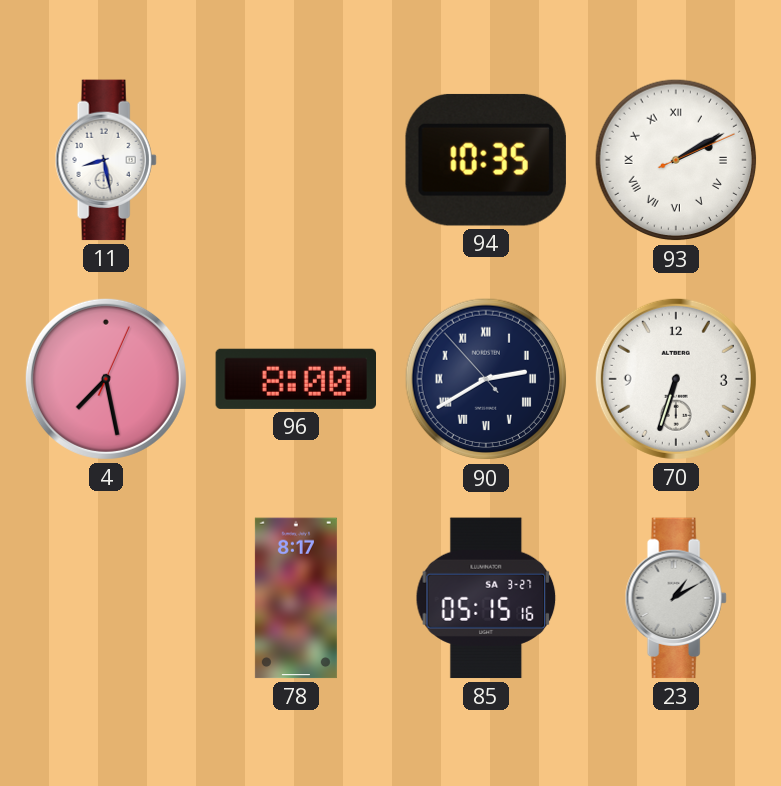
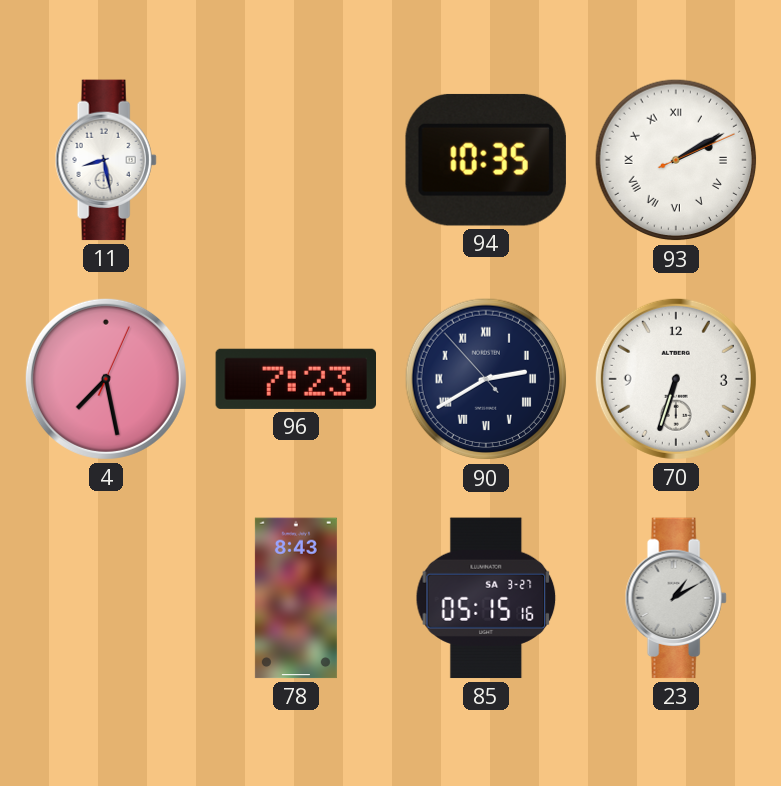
96: 8:00 -> 7:23 (295, 379)
78: 8:17 -> 8:43 (296, 598)
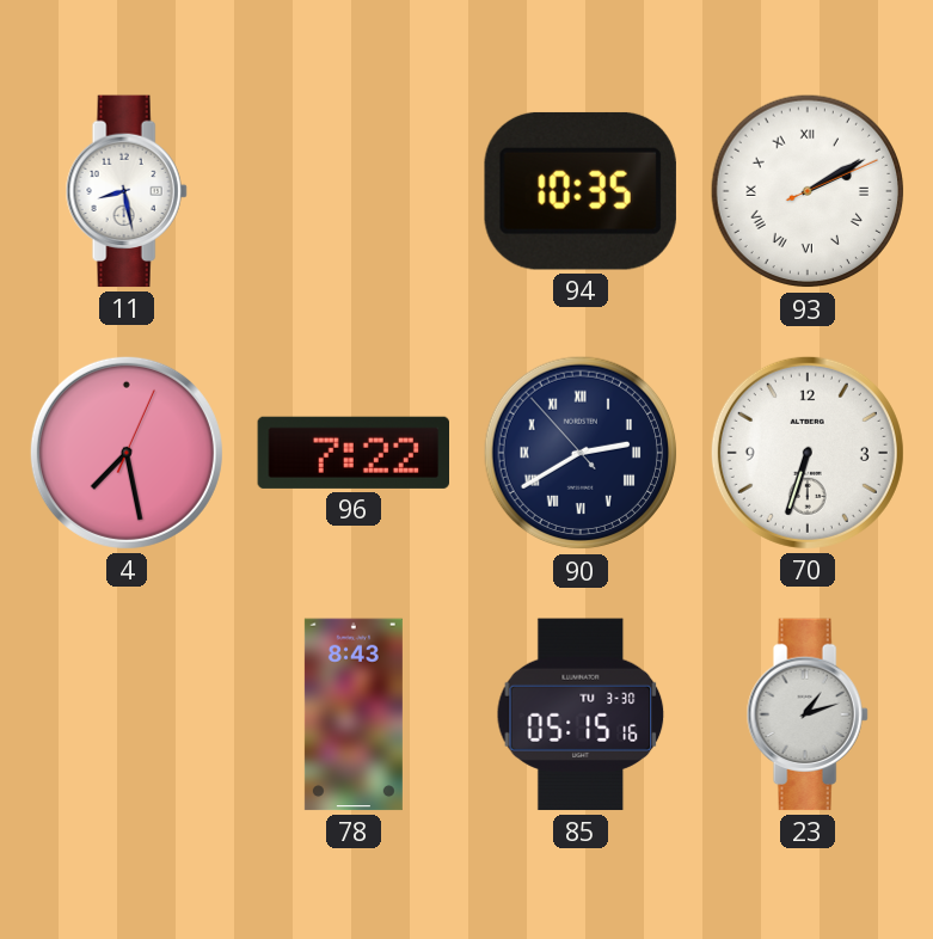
96: 7:23 -> 7:22 (352, 453)
85 date: SA 3-27 -> TU 3-30 (581, 714)
23: 1:10 -> 1:12 (808, 714)
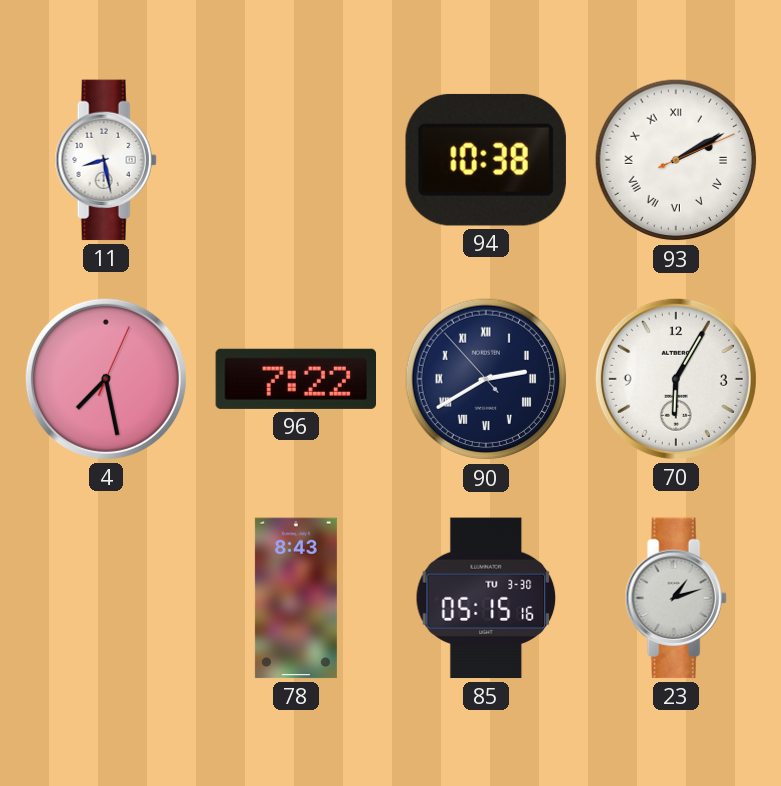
94: 10:35 -> 10:38 (486, 160)
70: 6:33 -> 6:05 (676, 379)
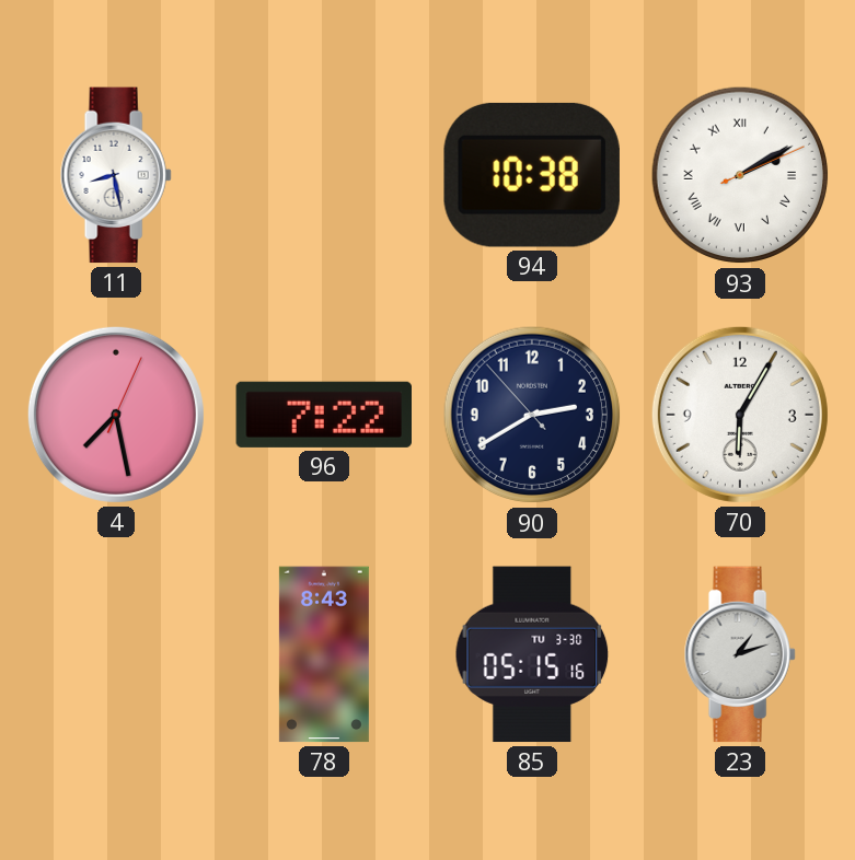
90 numerals: Roman -> Arabic (532, 415)
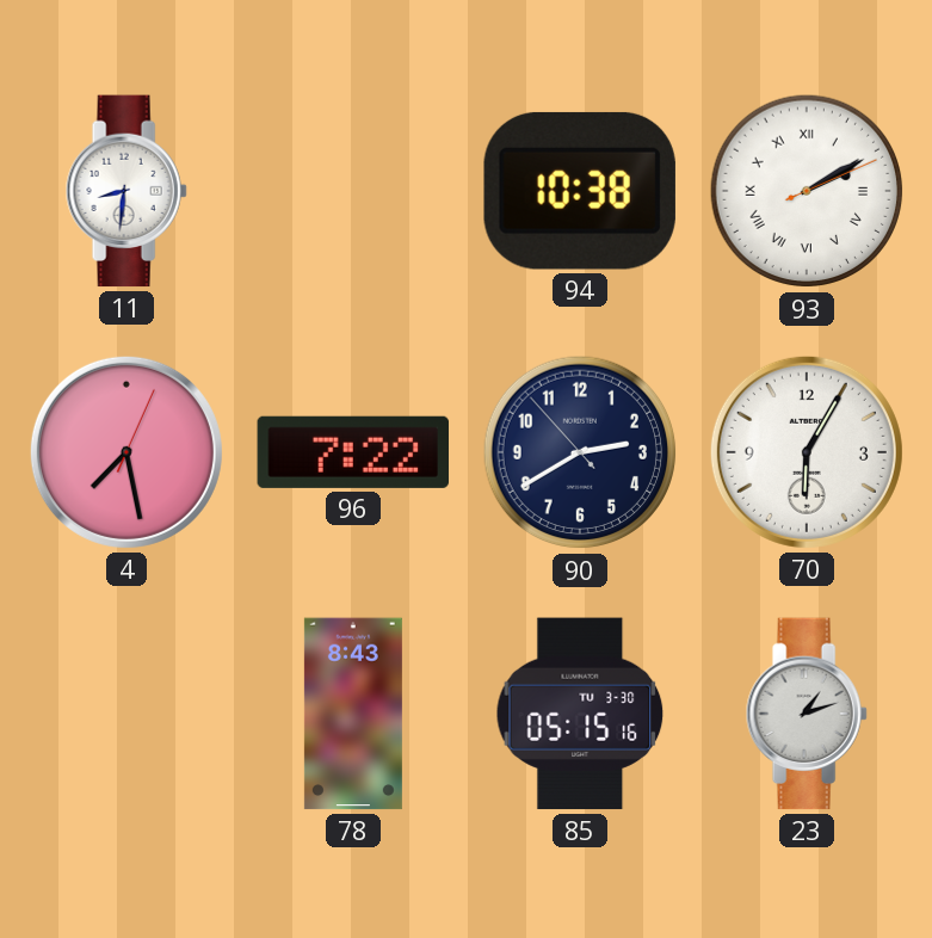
11: 8:28 -> 8:31 (126, 191)
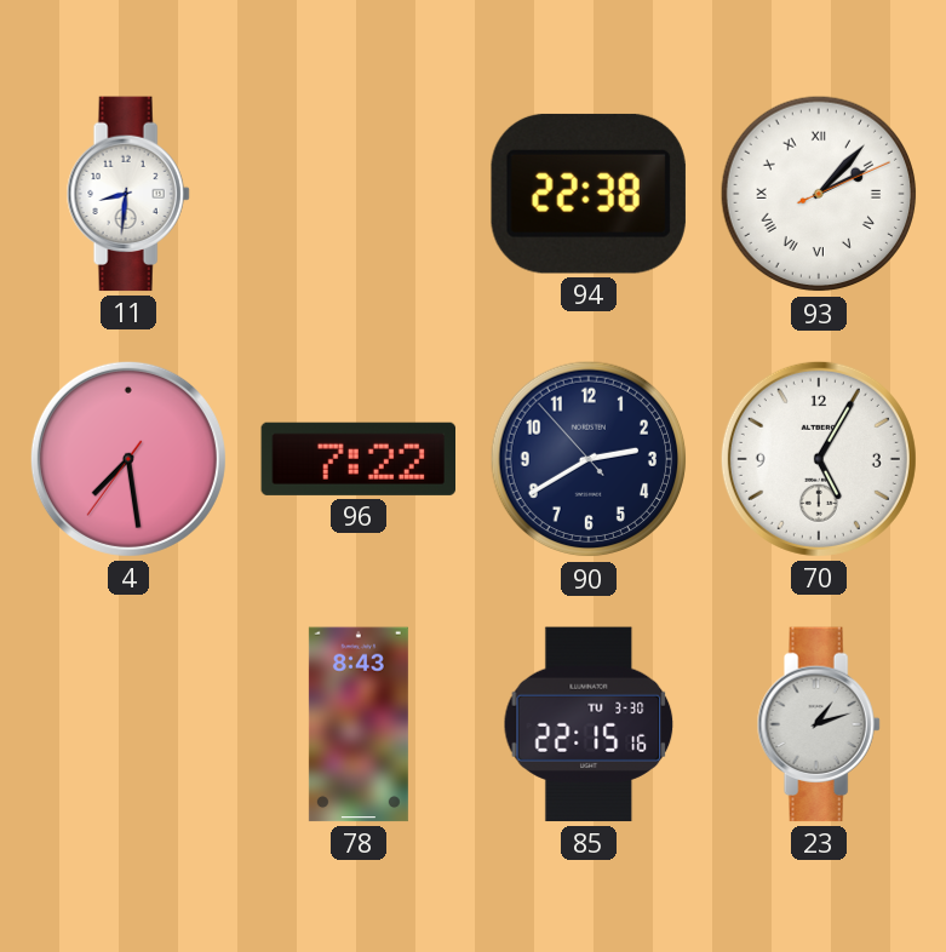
94: 10:38 -> 22:38 (589, 194)
93: 2:10 -> 2:07 (819, 194)
4: 7:28:04 -> 7:28:36 (128, 459)
70: 6:05 -> 5:05 (819, 459)
85: 05:15 -> 22:15 (589, 724)
